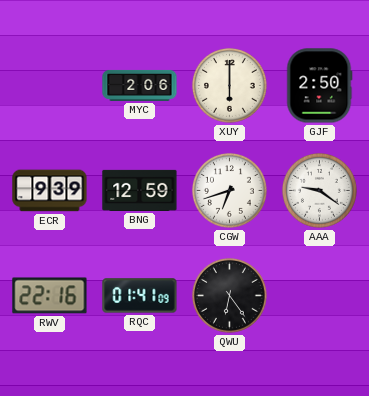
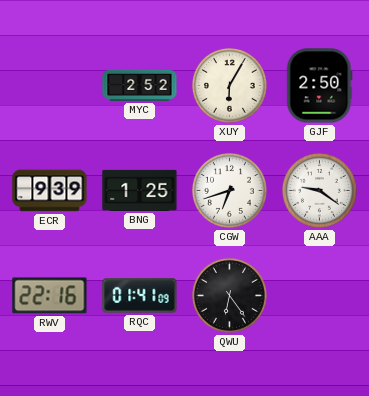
MYC: 2:06 -> 2:52 (140, 85)
XUY: 6:00 -> 6:05 (229, 85)
BNG: 12:59 -> 1:25 (140, 190)
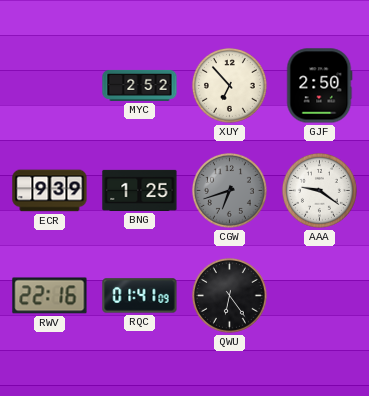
XUY: 6:05 -> 6:53 (229, 85)
CGW dial: white -> grey (229, 190)
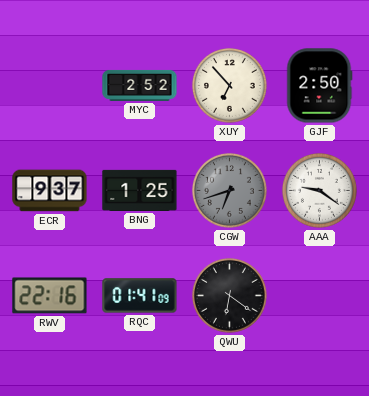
ECR: 9:39 -> 9:37 (50, 191)
QWU: 6:24 -> 6:21 (229, 295)
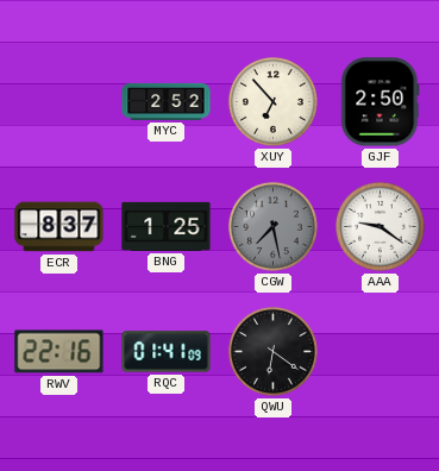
ECR: 9:37 -> 8:37 (59, 227)
CGW: 6:42 -> 7:28 (272, 226)
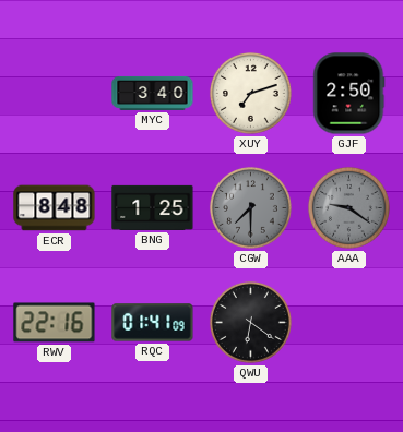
MYC: 2:52 -> 3:40 (153, 93)
XUY: 6:53 -> 7:12 (250, 93)
ECR: 8:37 -> 8:48 (55, 208)
CGW: 7:28 -> 7:30 (250, 207)
AAA dial: white -> grey (348, 207)
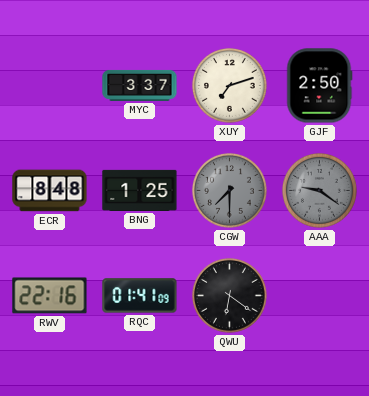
MYC: 3:40 -> 3:37 (140, 85)
